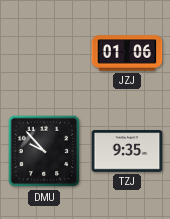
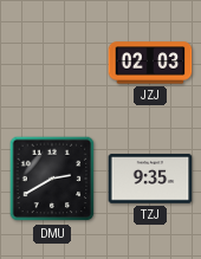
JZJ: 01:06 -> 02:03 (150, 63)
DMU: 9:53 -> 2:40 (52, 179)
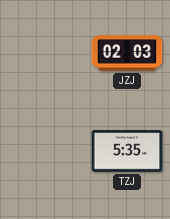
DMU: 2:40 -> none (52, 179)
TZJ: 9:35 -> 5:35 (127, 151)
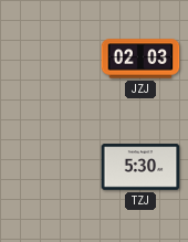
TZJ: 5:35 -> 5:30 (140, 167)
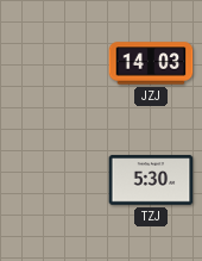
JZJ: 02:03 -> 14:03 (151, 63)
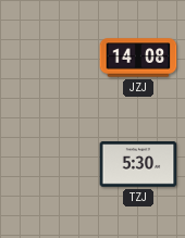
JZJ: 14:03 -> 14:08 (138, 58)
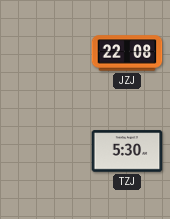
JZJ: 14:08 -> 22:08 (127, 53)
